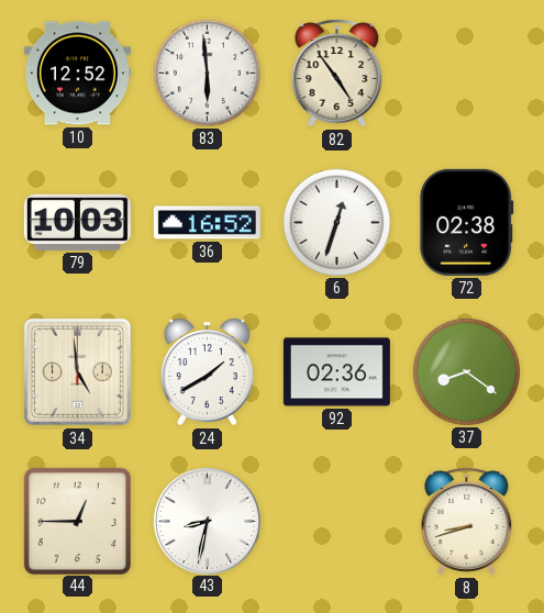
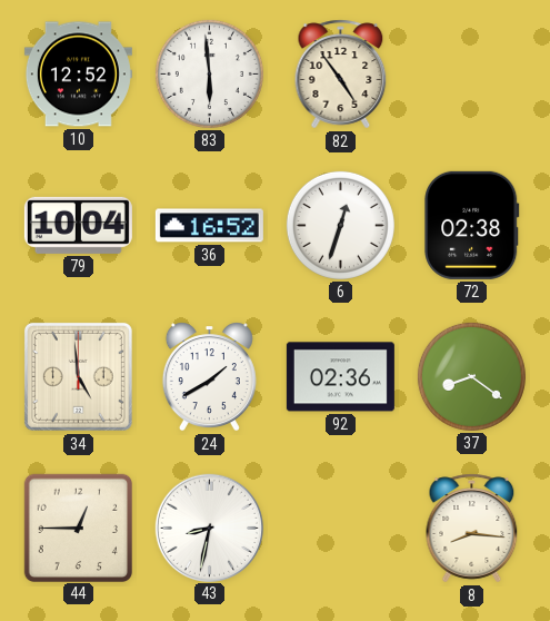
79: 10:03 -> 10:04 (78, 225)
8: 8:42 -> 8:16 (472, 529)
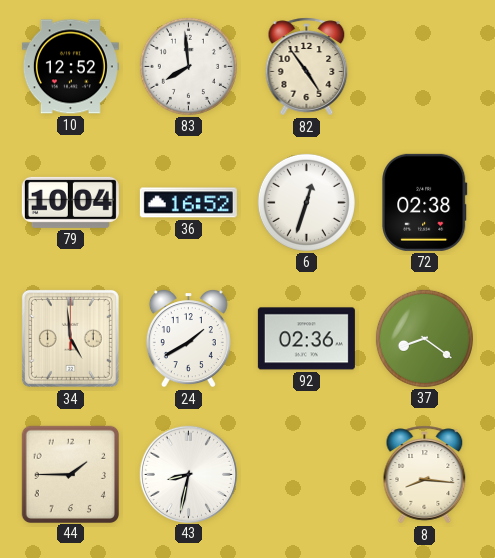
83: 5:59 -> 7:59 (188, 66)
44: 12:45 -> 1:45 (70, 474)
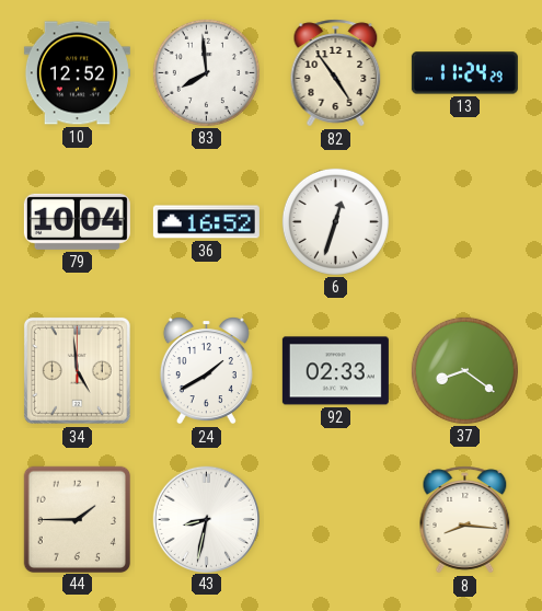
13: none -> 11:24 (464, 73)
72: 02:38 -> none (425, 202)
92: 02:36 -> 02:33 (335, 371)
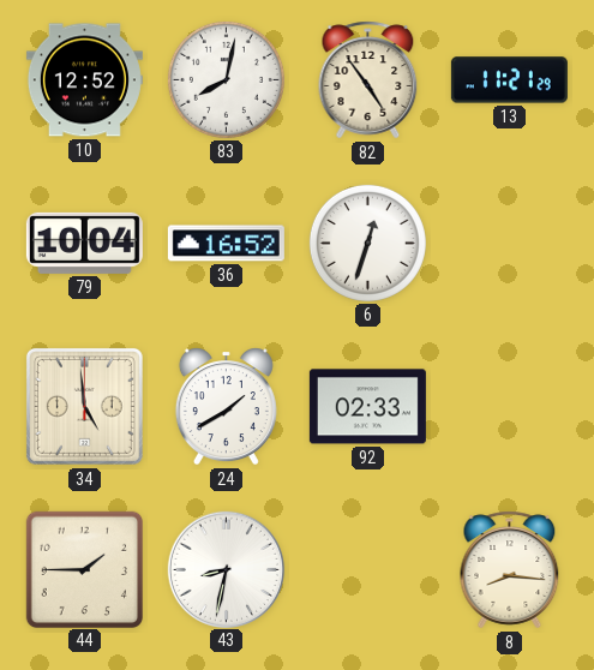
83: 7:59 -> 8:02 (226, 79)
13: 11:24 -> 11:21 (509, 80)
37: 8:21 -> none (464, 370)
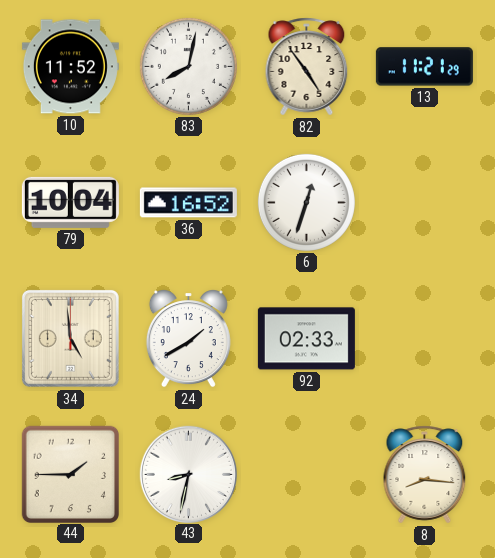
10: 12:52 -> 11:52 (70, 67)
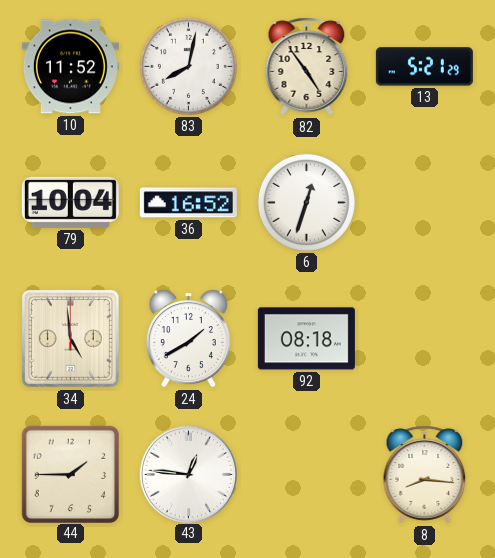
13: 11:21 -> 5:21 (424, 67)
92: 02:33 -> 08:18 (306, 339)
43: 8:32 -> 12:46 (188, 474)
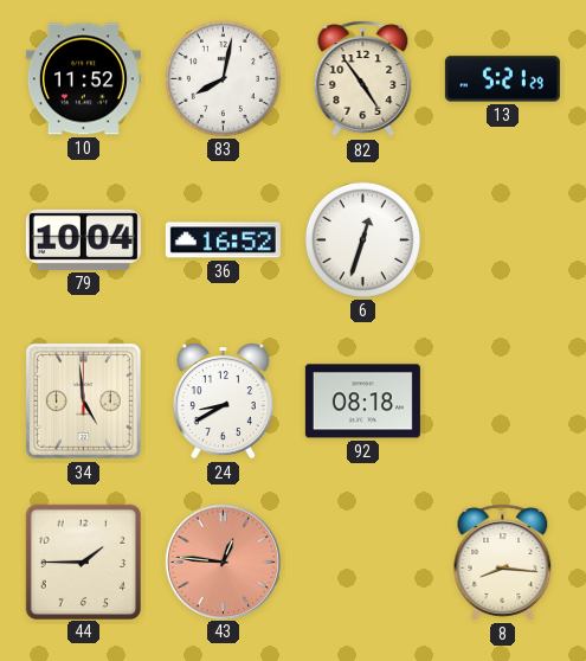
24: 1:40 -> 8:40 (223, 402)
43 dial: white -> salmon (223, 561)
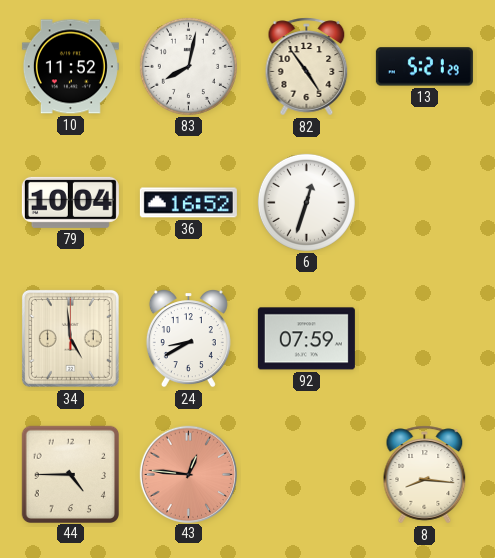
92: 08:18 -> 07:59 (306, 339)
44: 1:45 -> 4:45 (70, 474)
